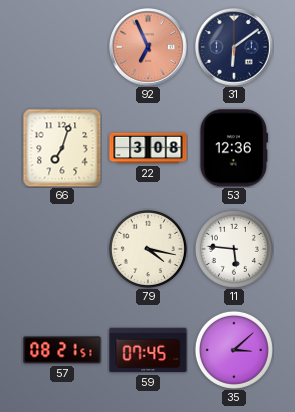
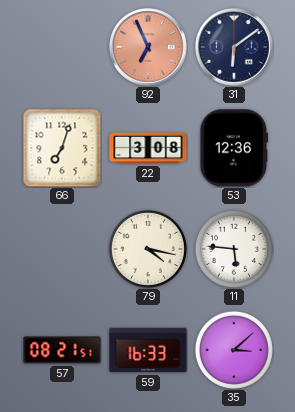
59: 07:45 -> 16:33 (148, 350)
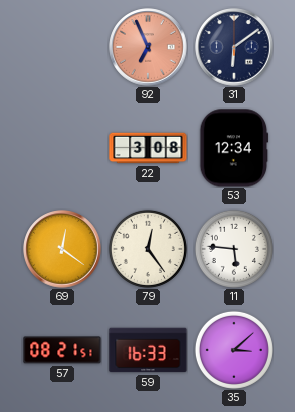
66: 7:03 -> none (62, 148)
53: 12:36 -> 12:34 (234, 148)
69: none -> 12:21 (62, 249)
79: 4:17 -> 12:24 (148, 249)
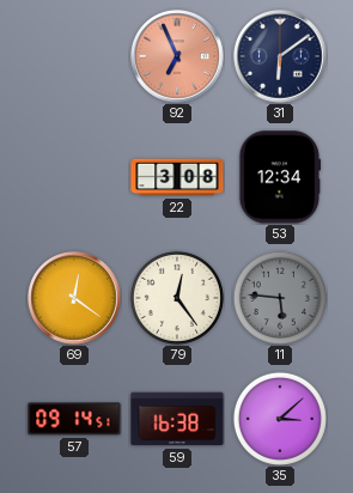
11 dial: white -> grey (280, 298)
57: 08:21 -> 09:14 (74, 419)
59: 16:33 -> 16:38 (177, 419)
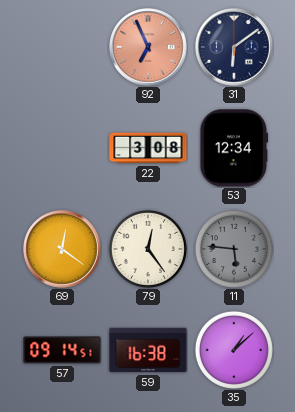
35: 3:08 -> 1:08 (234, 350)
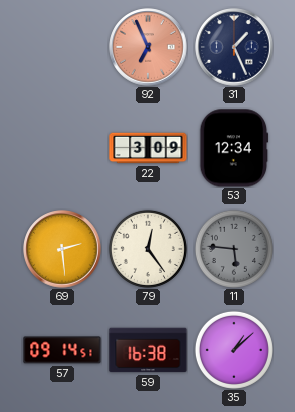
31: 6:09 -> 1:26 (234, 47)
22: 3:08 -> 3:09 (148, 148)
69: 12:21 -> 2:29 (62, 249)
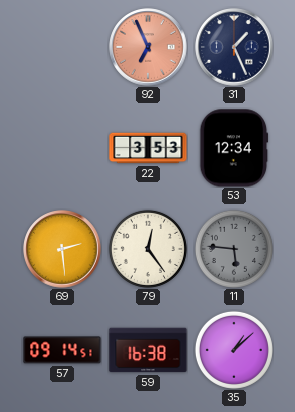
22: 3:09 -> 3:53 (148, 148)
